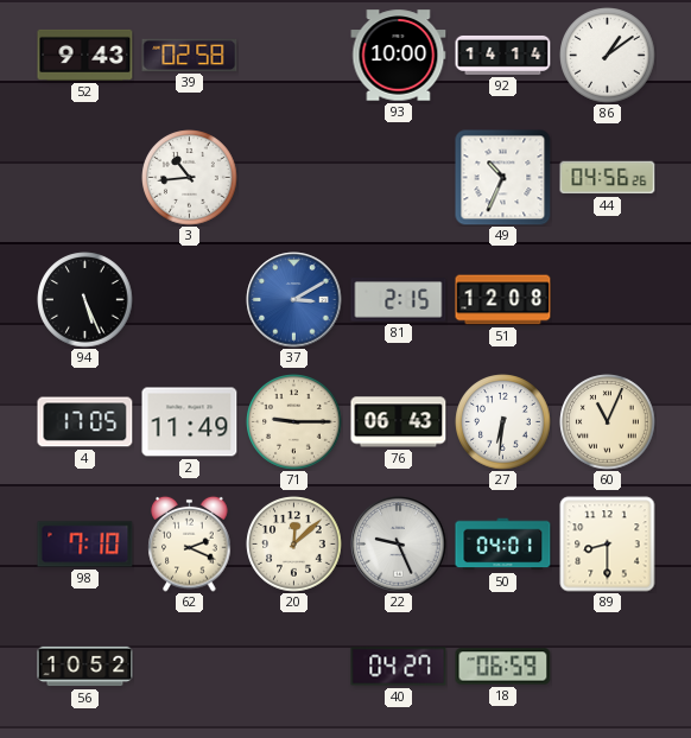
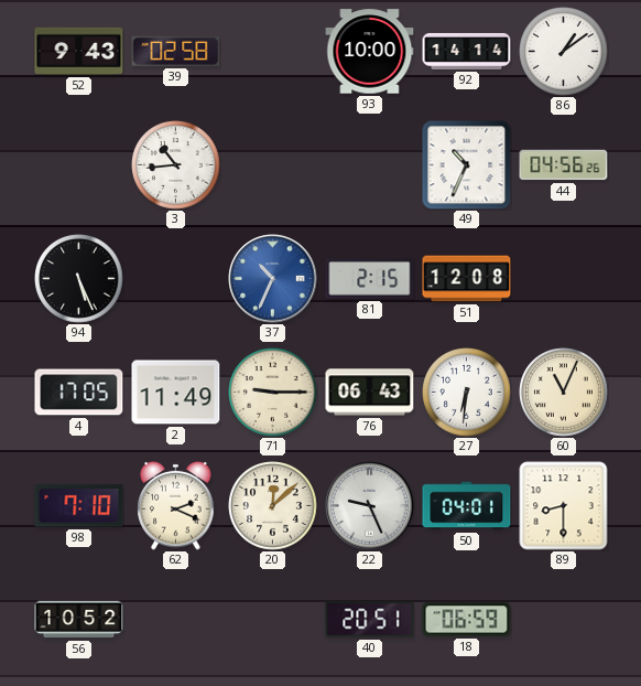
37: 3:10 -> 10:34 (273, 279)
40: 04:27 -> 20:51 (370, 620)
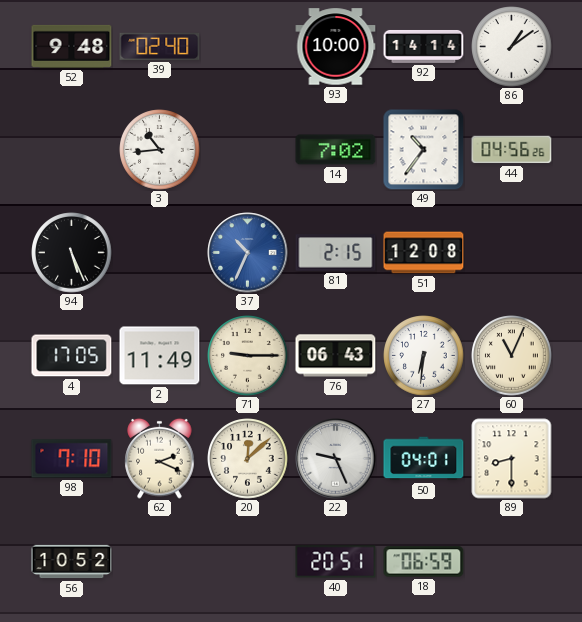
52: 9:43 -> 9:48 (72, 46)
39: 02:58 -> 02:40 (160, 46)
14: none -> 7:02 (336, 150)
49: 10:34 -> 10:36 (424, 150)
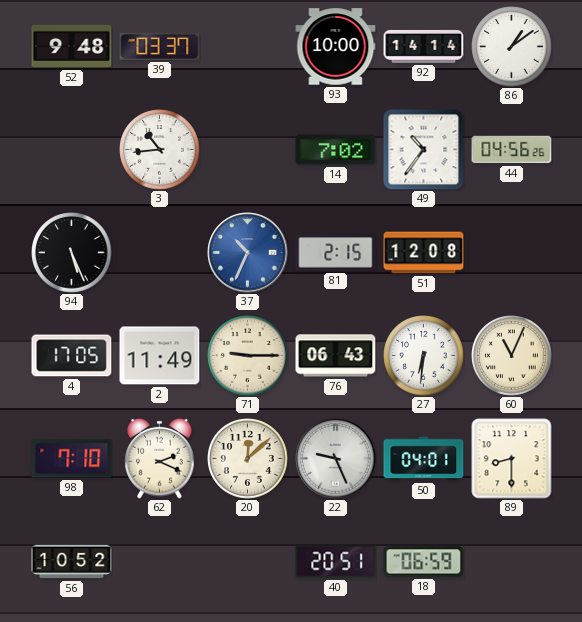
39: 02:40 -> 03:37 (160, 46)
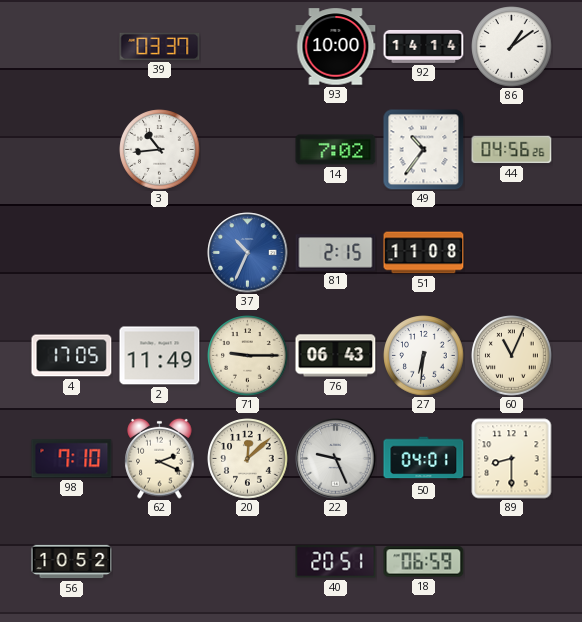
52: 9:48 -> none (72, 46)
94: 5:26 -> none (72, 253)
51: 12:08 -> 11:08 (424, 253)
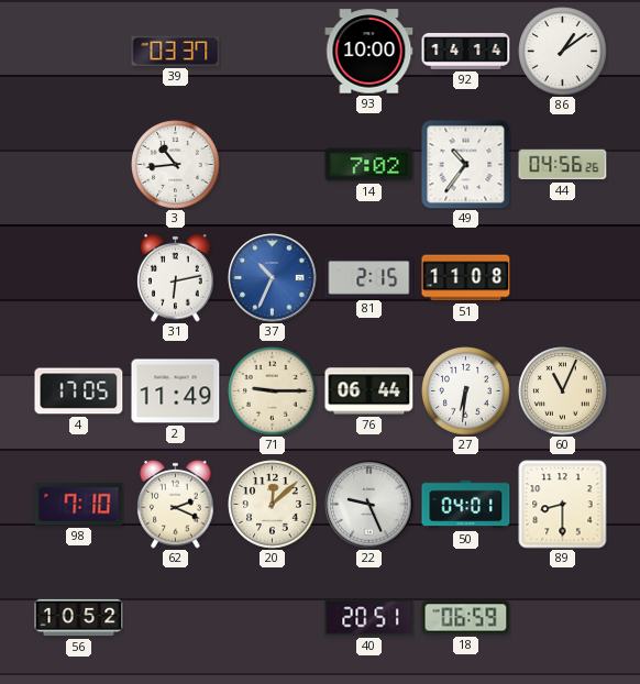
31: none -> 6:13 (176, 277)
76: 06:43 -> 06:44 (369, 391)
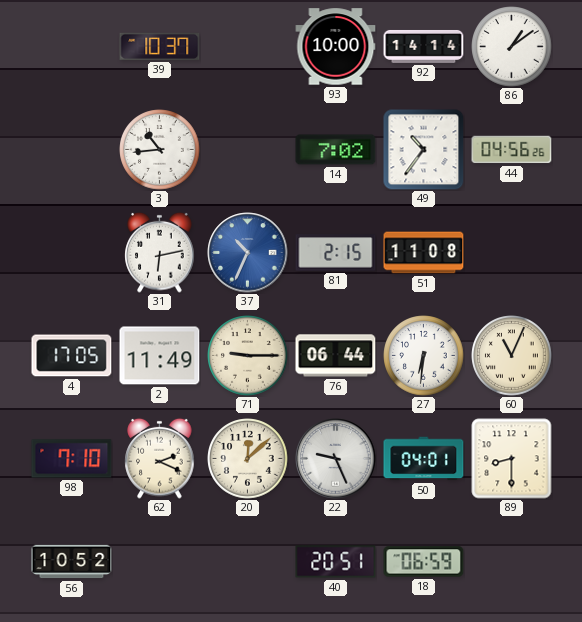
39: 03:37 -> 10:37 (160, 46)
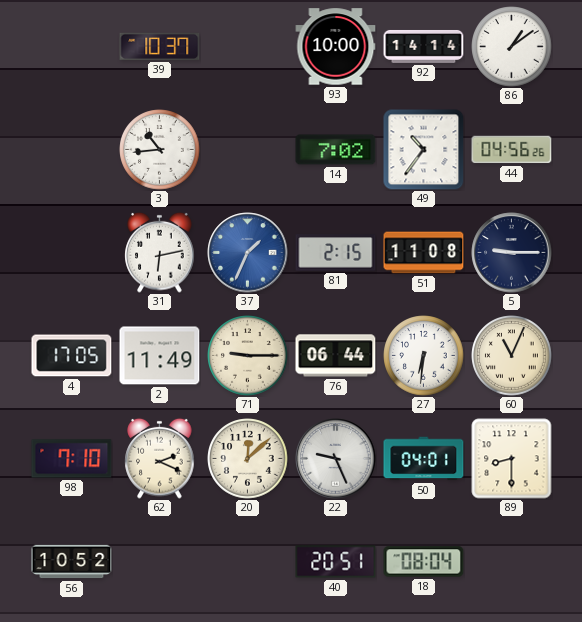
37: 10:34 -> 1:34 (248, 253)
5: none -> 9:15 (512, 253)
18: 06:59 -> 08:04 (424, 562)
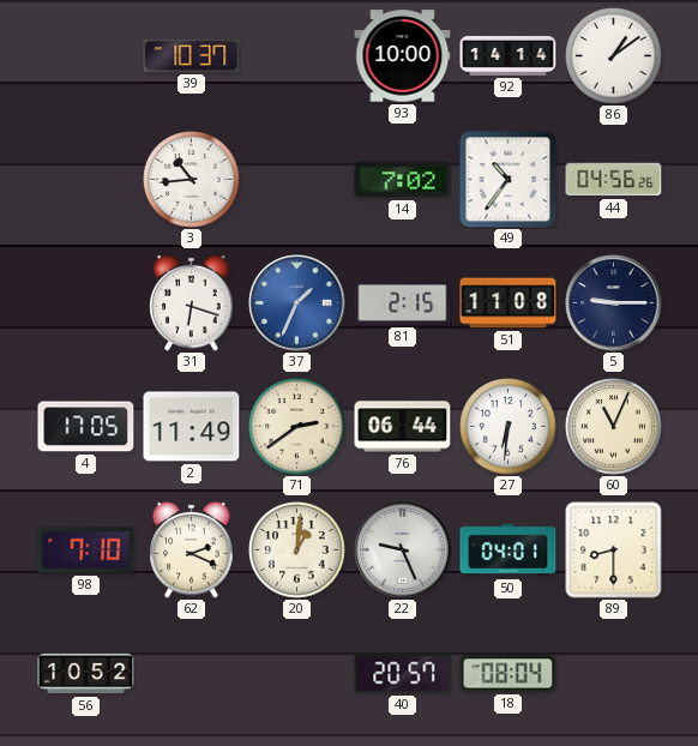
31: 6:13 -> 6:18 (192, 302)
71: 9:15 -> 2:39 (297, 427)
20: 12:08 -> 1:01 (297, 551)
40: 20:51 -> 20:57 (403, 674)
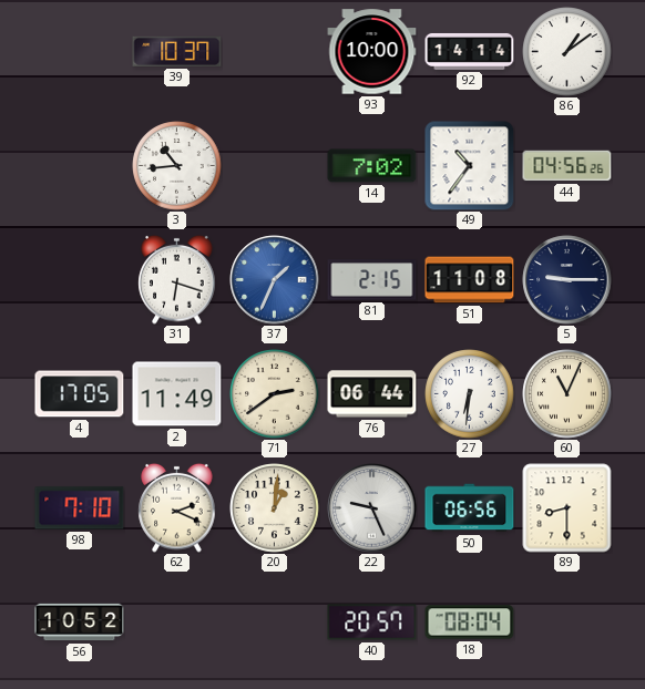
50: 04:01 -> 06:56 (470, 508)
